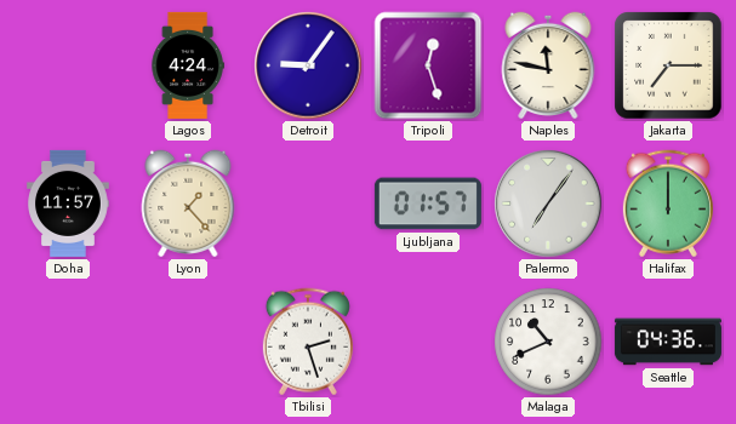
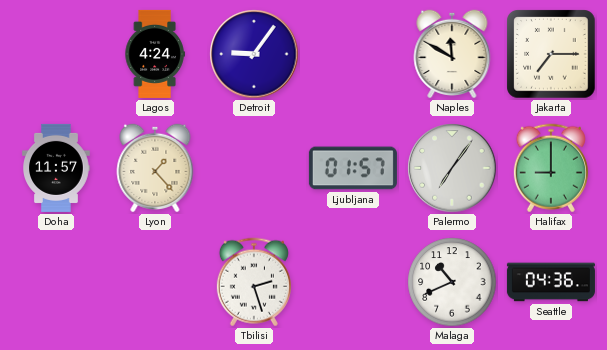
Tripoli: 12:27 -> none (428, 65)
Naples: 11:47 -> 11:50 (452, 54)
Halifax: 12:00 -> 9:00 (551, 168)
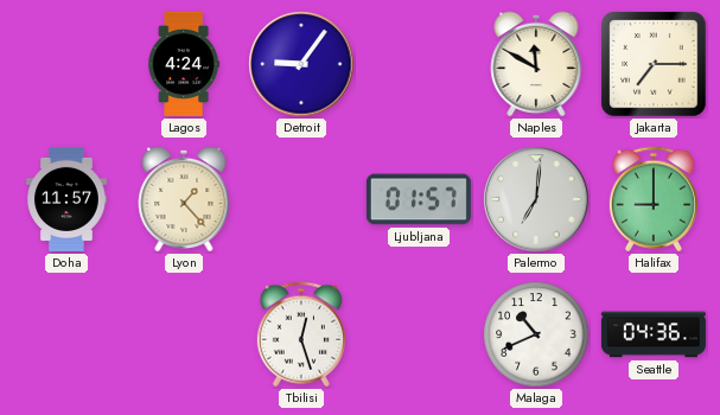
Palermo: 7:06 -> 7:01 (536, 199)
Tbilisi: 2:27 -> 12:27 (301, 334)
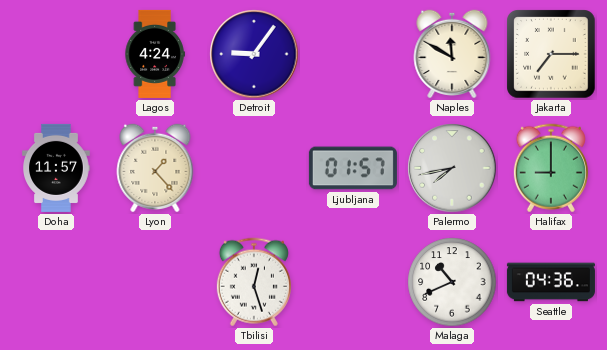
Palermo: 7:01 -> 7:43 (452, 168)
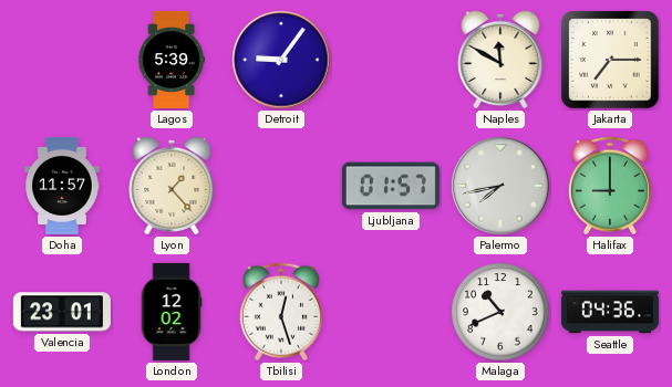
Lagos: 4:24 -> 5:39 (172, 60)
Valencia: none -> 23:01 (62, 312)
London: none -> 12:02 (172, 312)
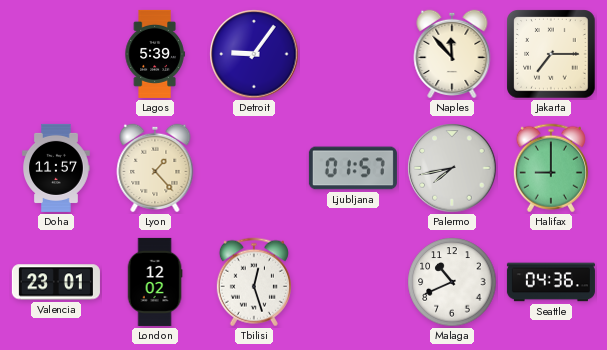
Naples: 11:50 -> 11:53 (452, 54)
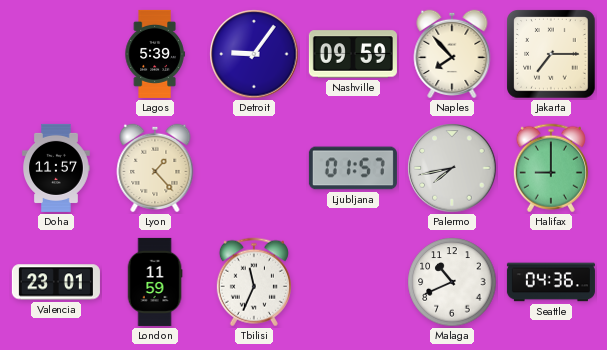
Nashville: none -> 09:59 (353, 54)
Naples: 11:53 -> 7:53 (452, 54)
London: 12:02 -> 11:59 (155, 282)
Tbilisi: 12:27 -> 11:34 (254, 282)
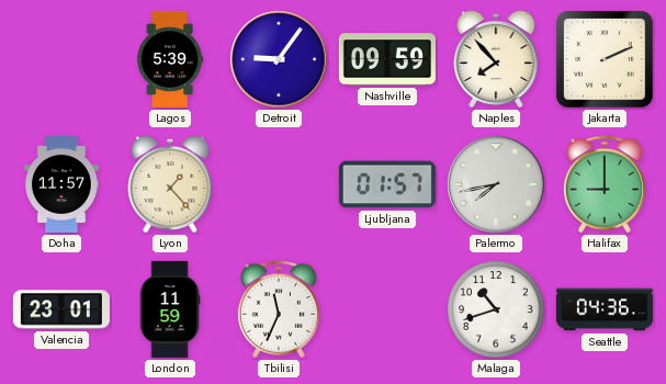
Jakarta: 7:15 -> 2:11 (605, 59)
Malaga: 10:41 -> 10:42 (496, 309)
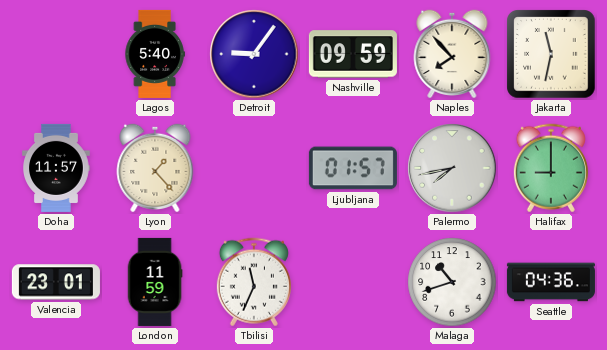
Lagos: 5:39 -> 5:40 (155, 54)
Jakarta: 2:11 -> 11:32 (551, 54)
